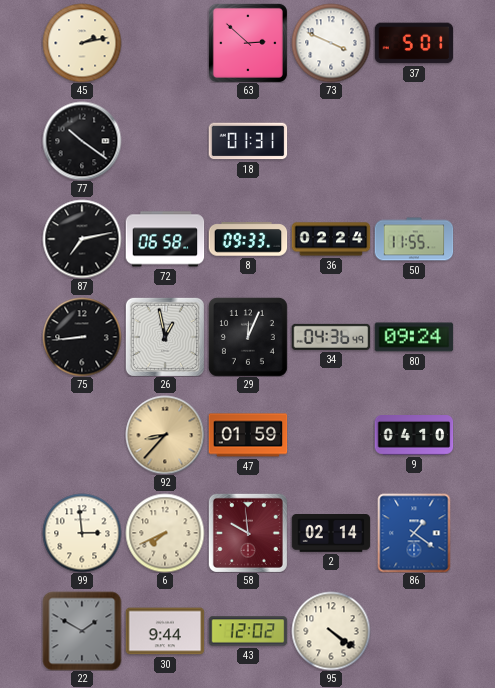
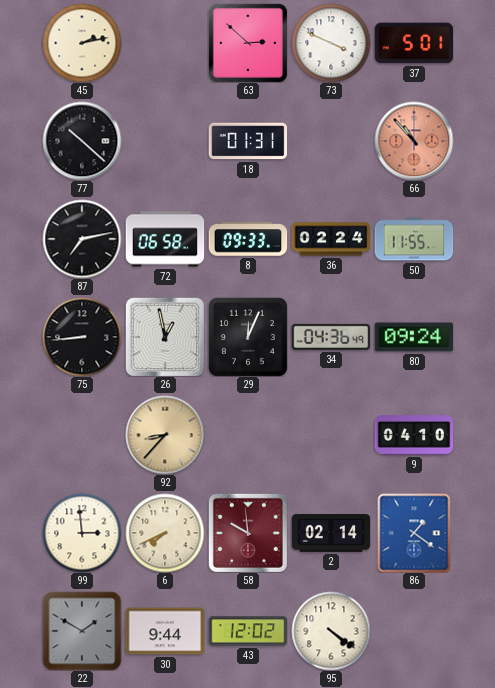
77: 10:21 -> 10:22 (82, 141)
66: none -> 10:53 (414, 141)
47: 01:59 -> none (248, 435)
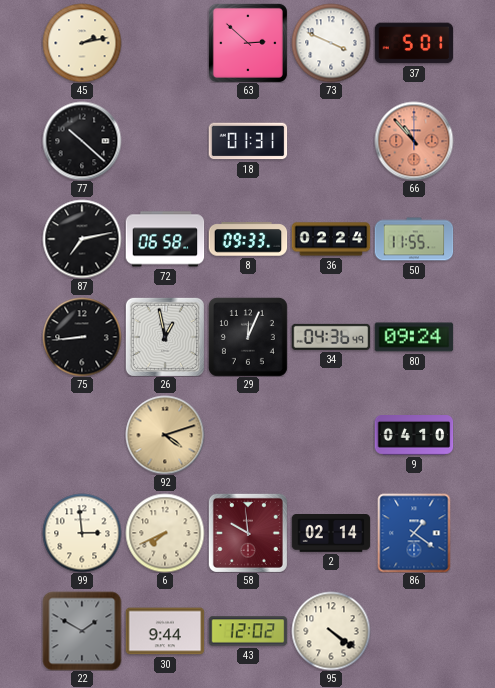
92: 8:37 -> 4:12 (165, 435)
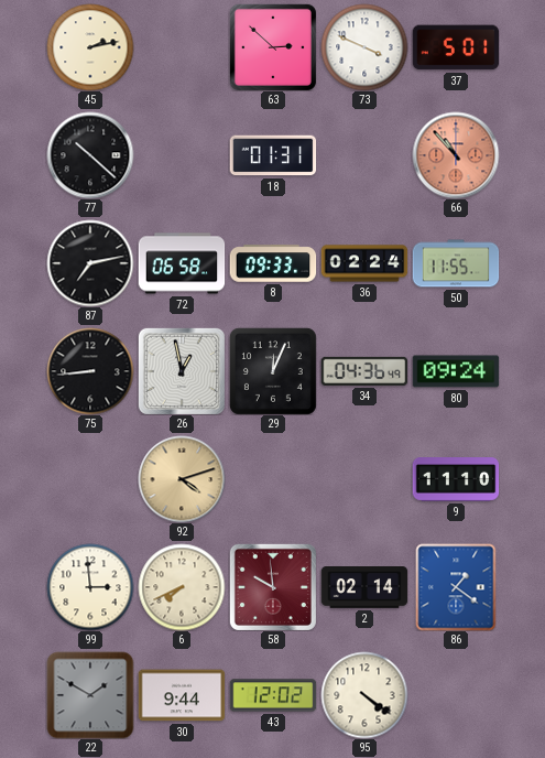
9: 04:10 -> 11:10 (456, 480)
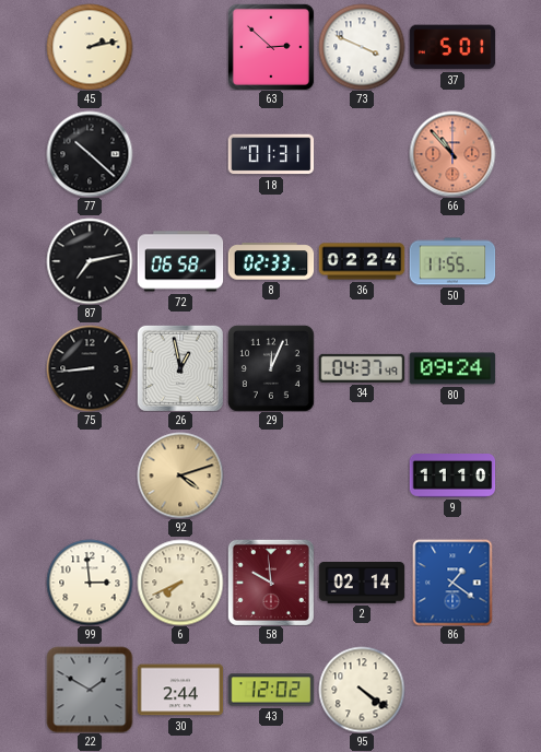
8: 09:33 -> 02:33 (271, 261)
34: 04:36 -> 04:37 (362, 368)
30: 9:44 -> 2:44 (180, 690)
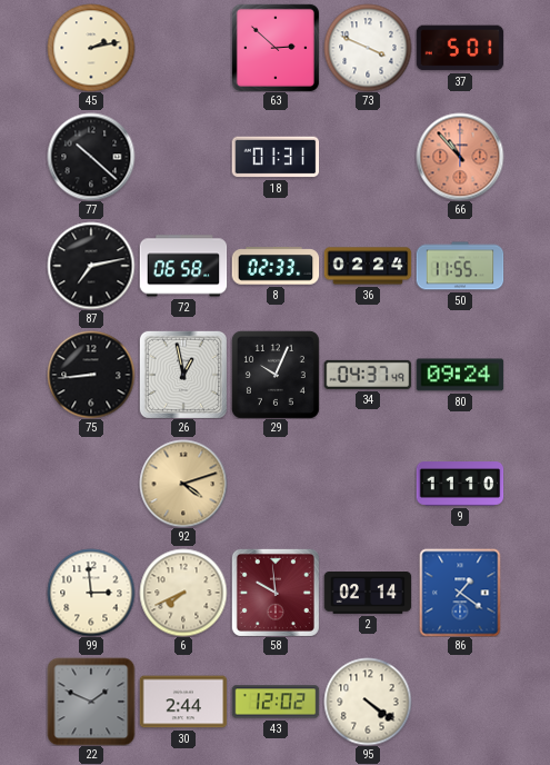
29: 12:04 -> 10:04 (276, 375)
22: 1:50 -> 1:49 (91, 702)
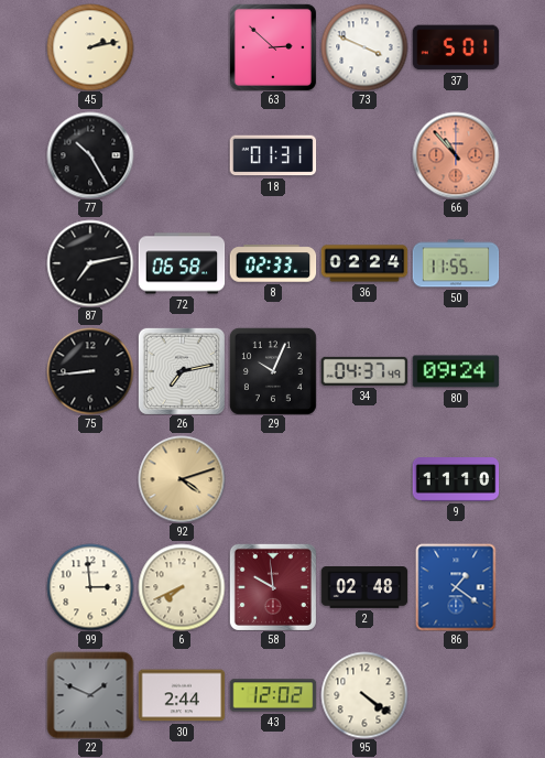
77: 10:22 -> 10:25 (90, 155)
26: 12:58 -> 7:13 (182, 371)
2: 02:14 -> 02:48 (364, 587)
